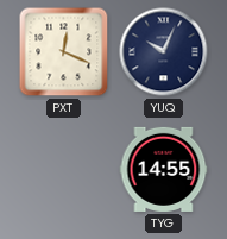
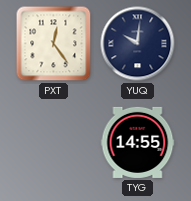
PXT: 12:19 -> 12:24 (54, 44)
YUQ: 10:04 -> 10:01 (138, 44)
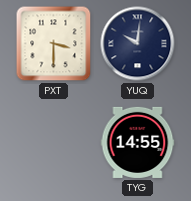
PXT: 12:24 -> 3:30 (54, 44)
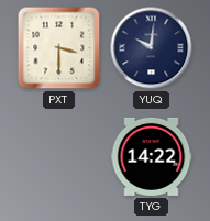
TYG: 14:55 -> 14:22 (152, 156)
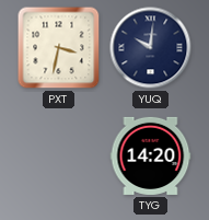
PXT: 3:30 -> 3:32 (59, 48)
TYG: 14:22 -> 14:20 (151, 155)
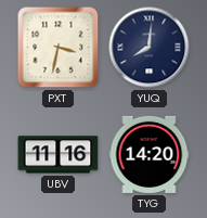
YUQ: 10:01 -> 8:01 (150, 48)
UBV: none -> 11:16 (59, 155)
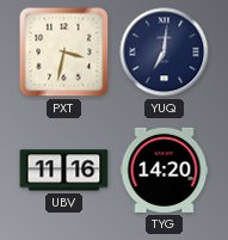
YUQ: 8:01 -> 7:01 (165, 53)
